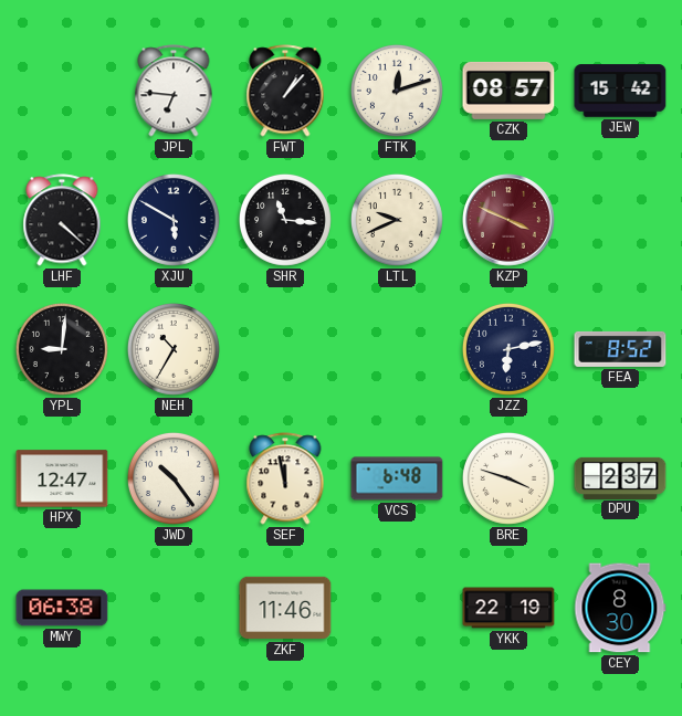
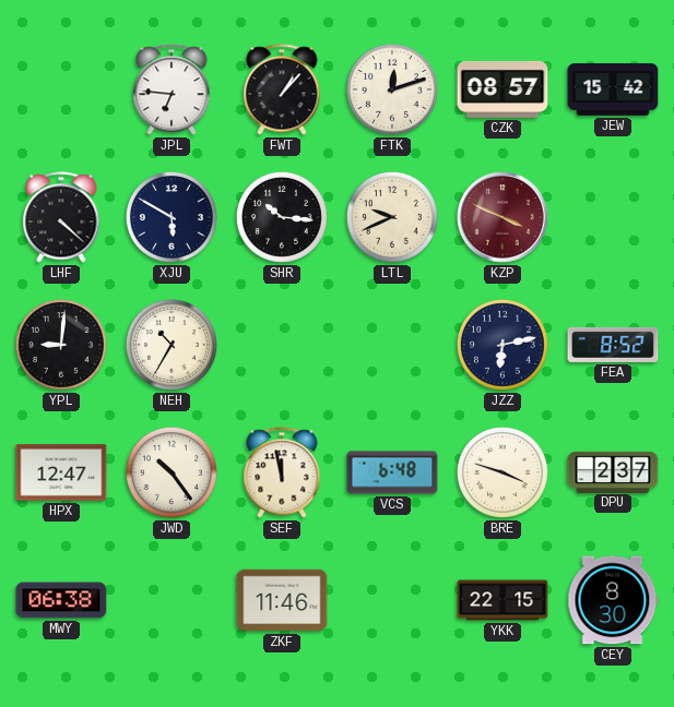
SHR: 11:16 -> 10:16 (282, 217)
YKK: 22:19 -> 22:15 (502, 600)
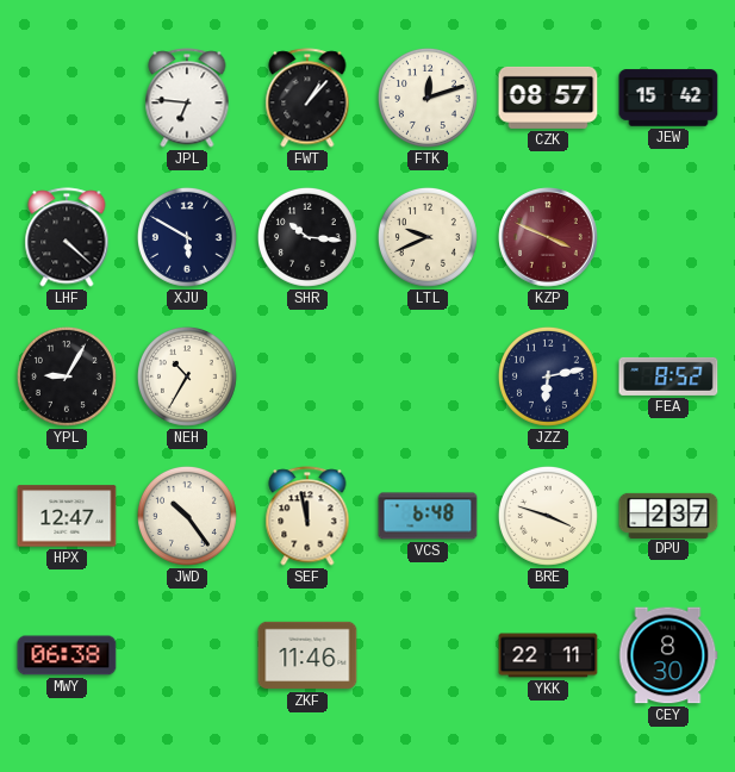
YPL: 9:01 -> 9:05 (67, 376)
YKK: 22:15 -> 22:11 (548, 655)
